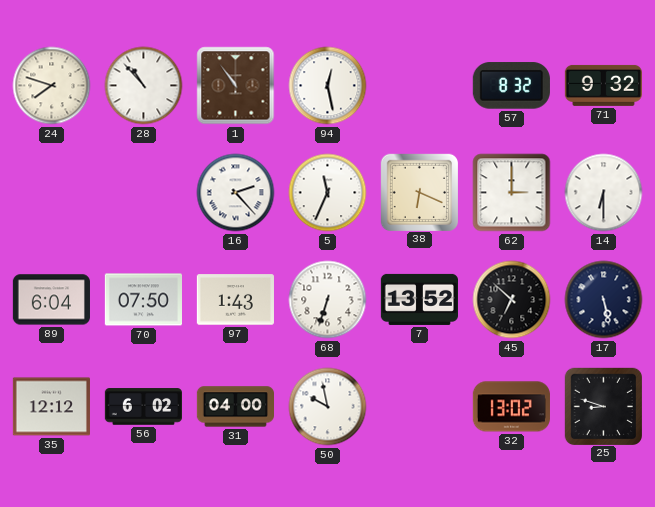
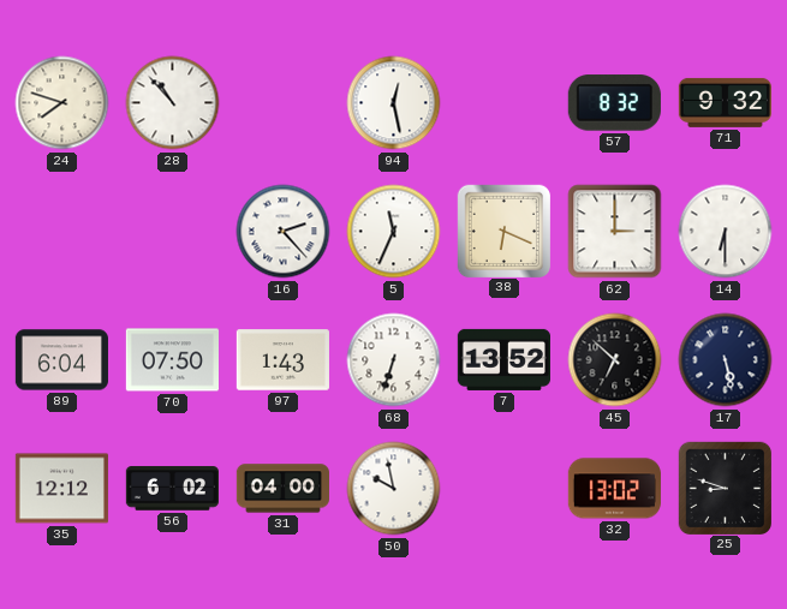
1: 10:54 -> none (236, 86)
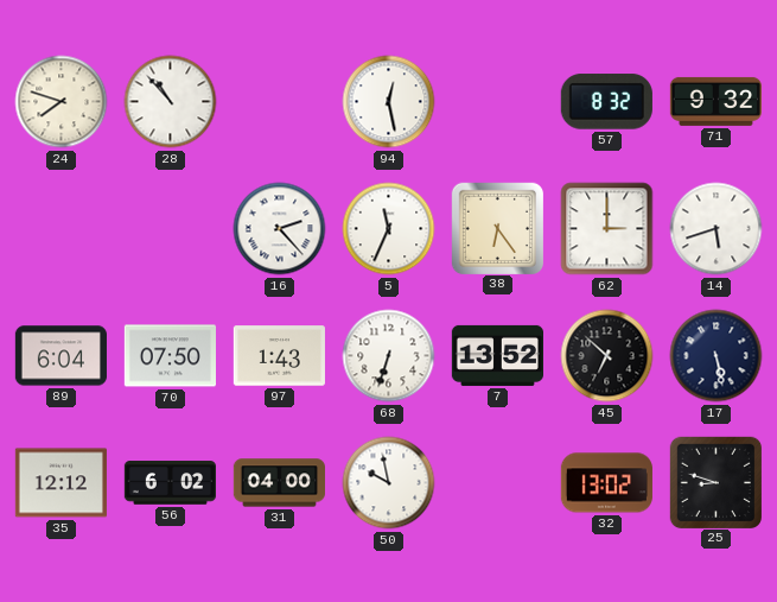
38: 6:19 -> 6:24 (497, 228)
14: 6:30 -> 5:42 (717, 229)
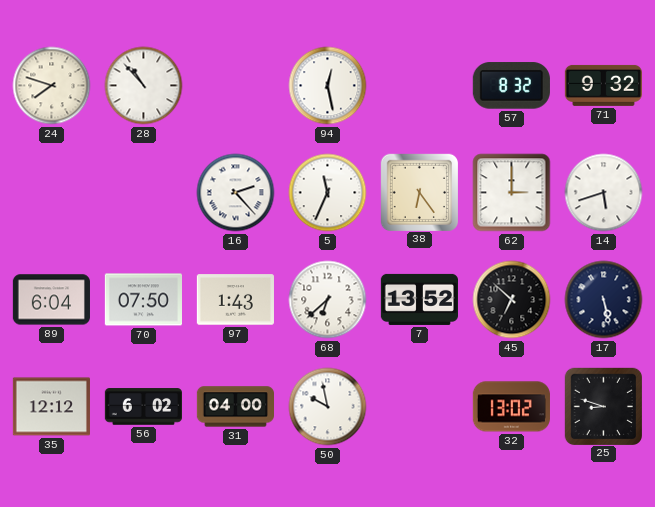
68: 6:33 -> 6:38 (328, 300)
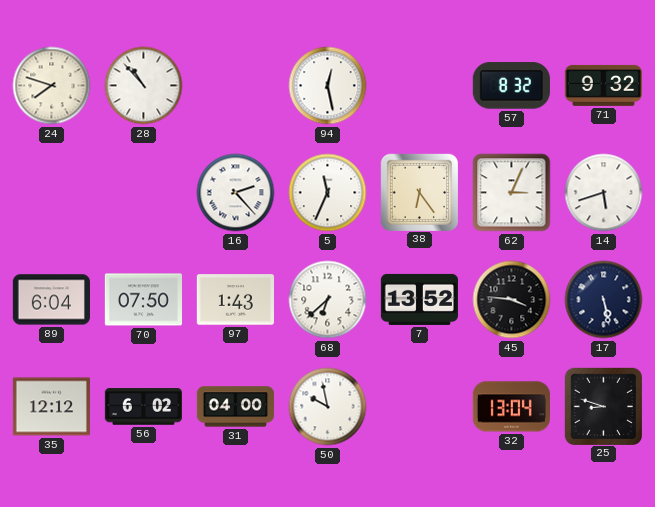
62: 3:00 -> 3:04 (512, 193)
45: 6:52 -> 3:46 (512, 300)
32: 13:02 -> 13:04 (511, 407)
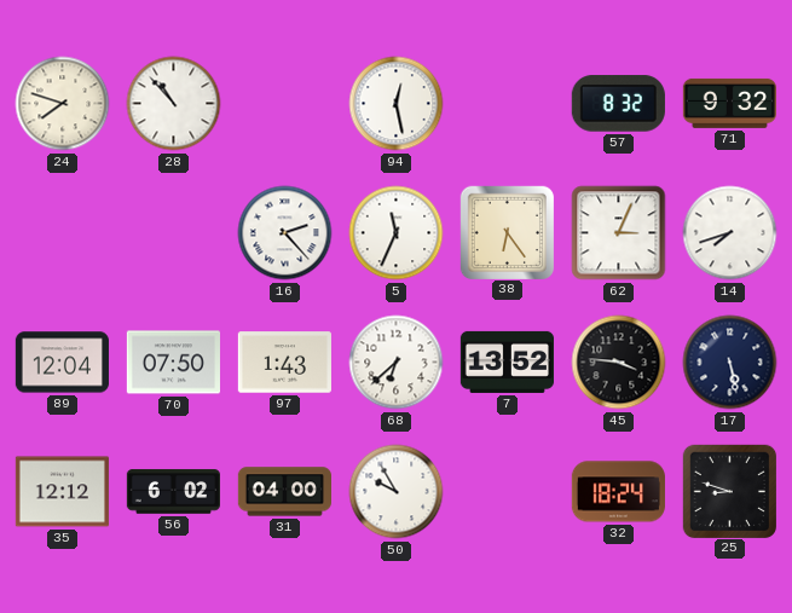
14: 5:42 -> 7:42 (730, 233)
89: 6:04 -> 12:04 (62, 363)
50: 9:58 -> 9:55 (397, 492)
32: 13:04 -> 18:24 (618, 492)
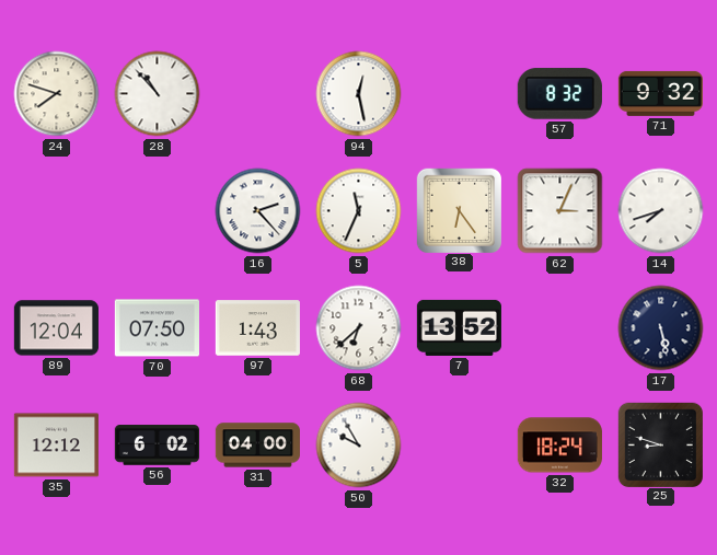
45: 3:46 -> none (619, 363)
